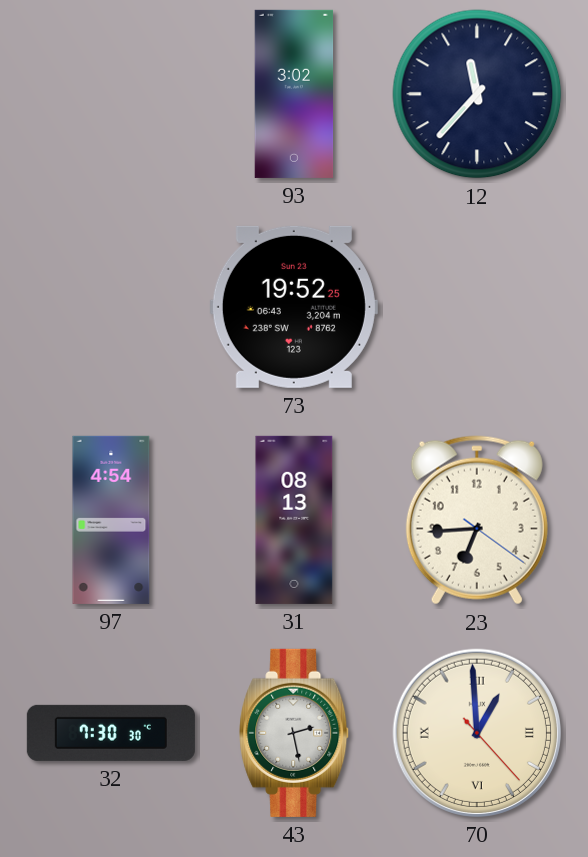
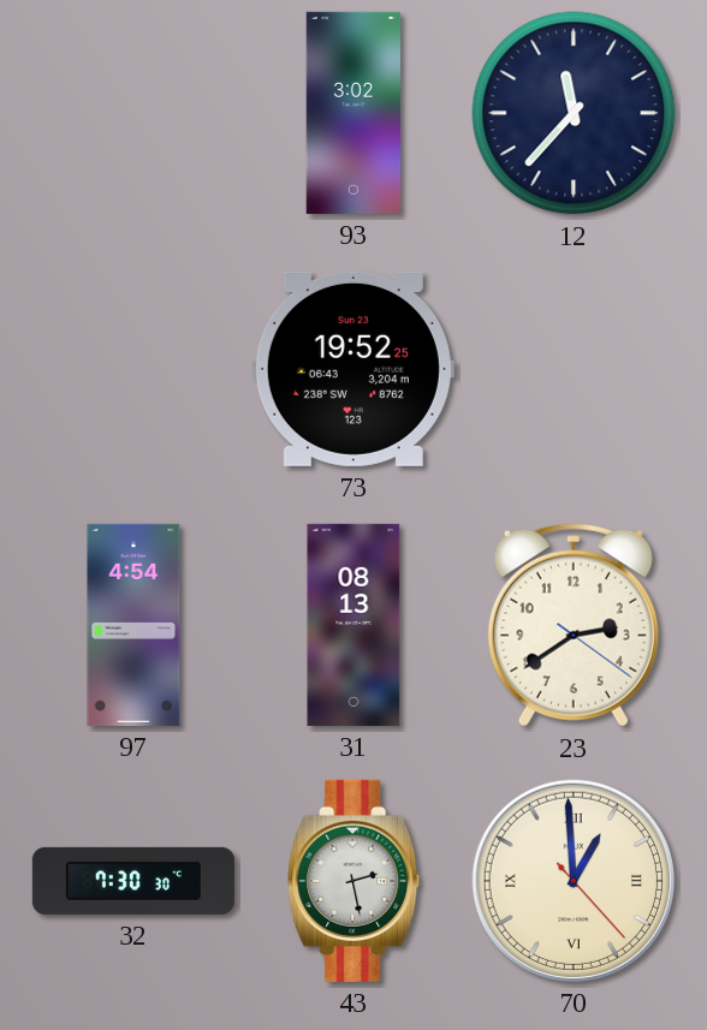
23: 6:44 -> 2:39 (574, 625)
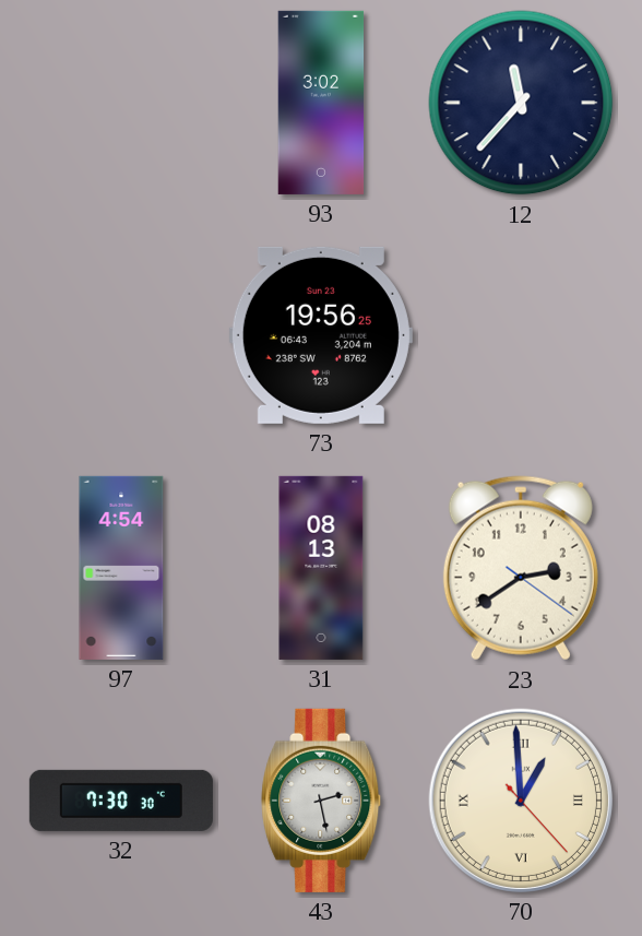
73: 19:52 -> 19:56 (321, 335)
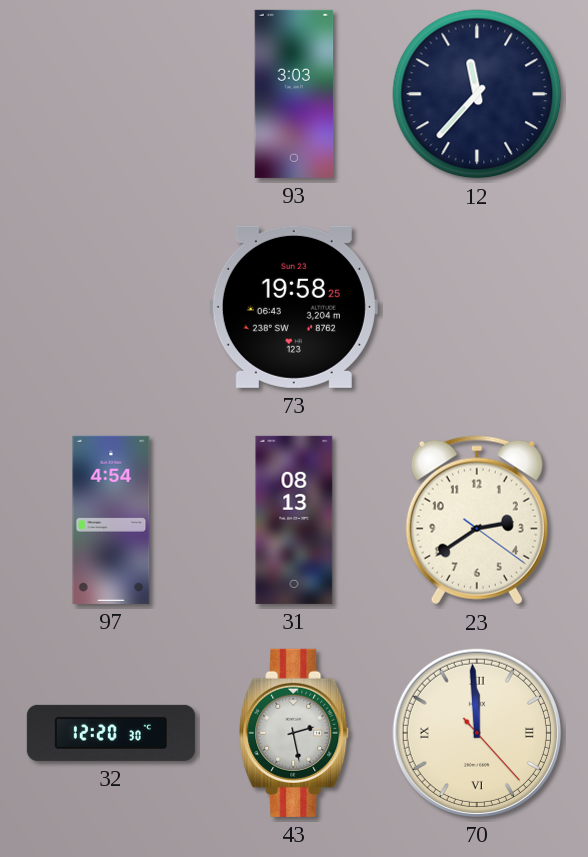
93: 3:02 -> 3:03 (294, 94)
73: 19:56 -> 19:58 (294, 307)
32: 7:30 -> 12:20 (111, 733)
70: 12:59 -> 11:59 (477, 733)
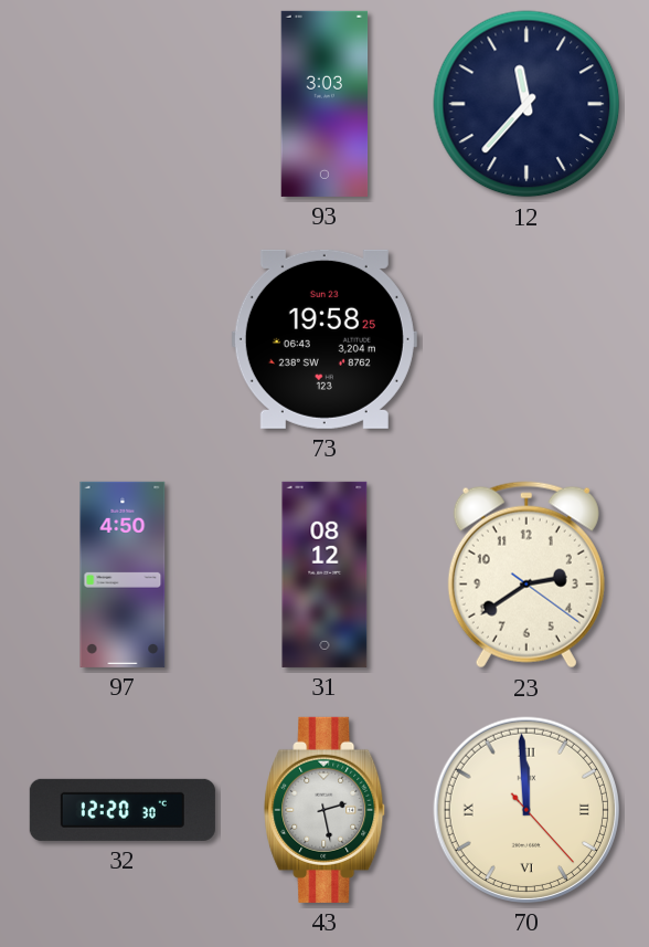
97: 4:54 -> 4:50 (123, 575)
31: 08:13 -> 08:12 (324, 575)
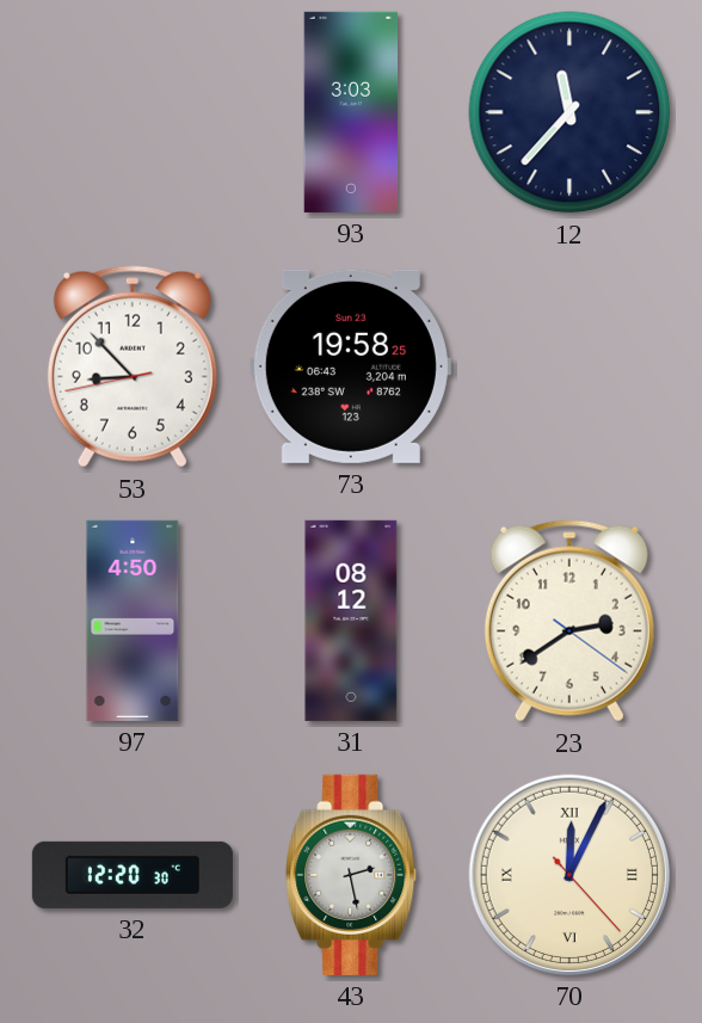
53: none -> 8:52 (133, 366)
70: 11:59 -> 12:04 (569, 875)
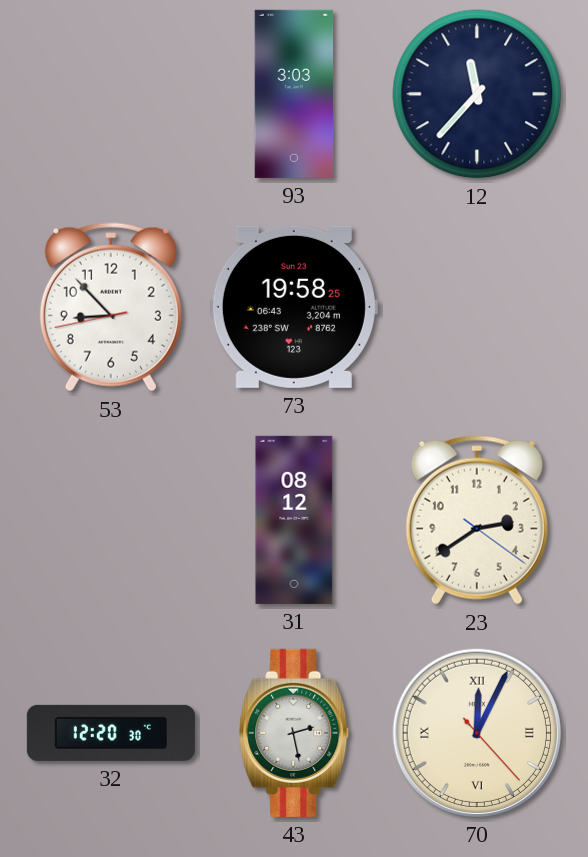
97: 4:50 -> none (133, 621)
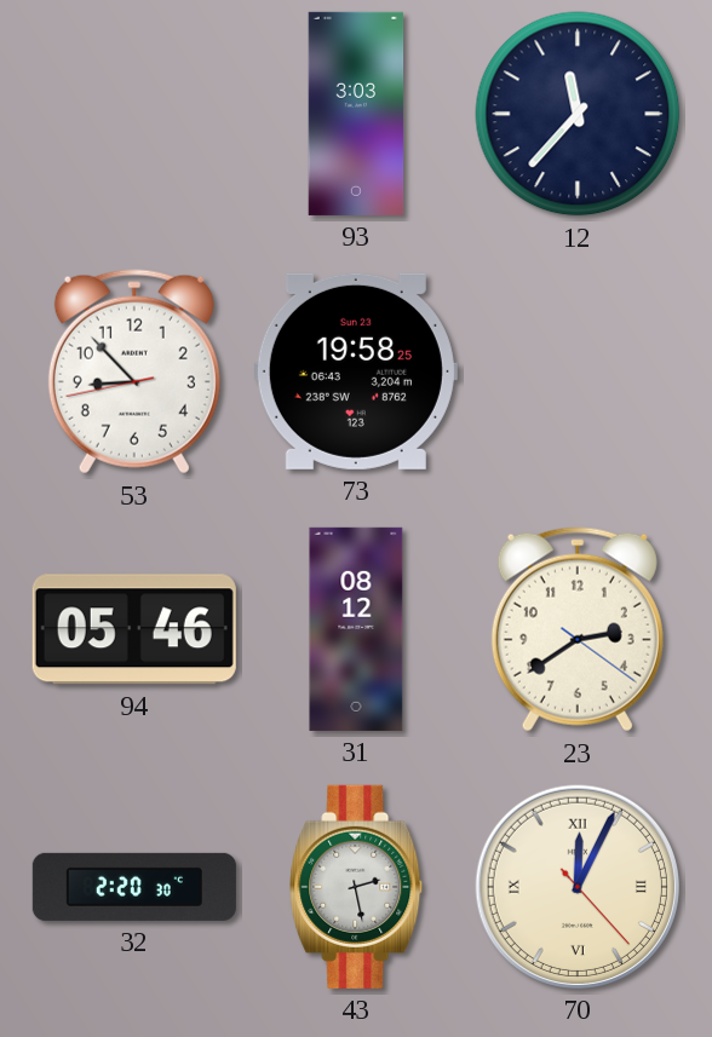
94: none -> 05:46 (134, 629)
32: 12:20 -> 2:20 (134, 887)
